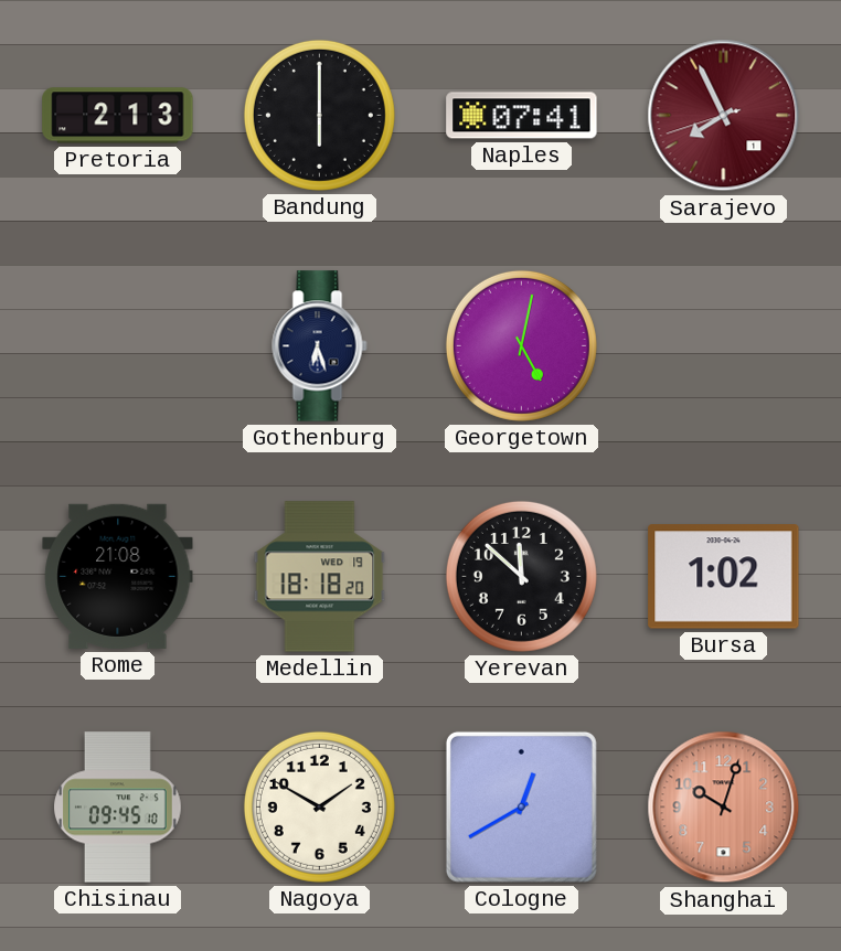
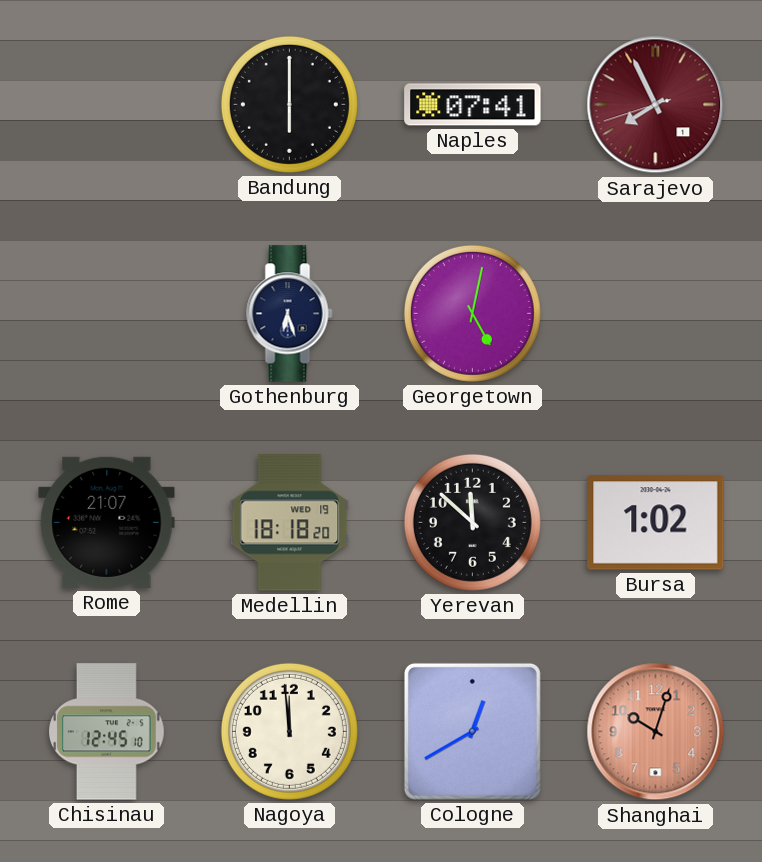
Pretoria: 2:13 -> none (118, 116)
Rome: 21:08 -> 21:07 (107, 522)
Chisinau: 09:45 -> 12:45 (107, 732)
Nagoya: 1:50 -> 11:59 (289, 731)
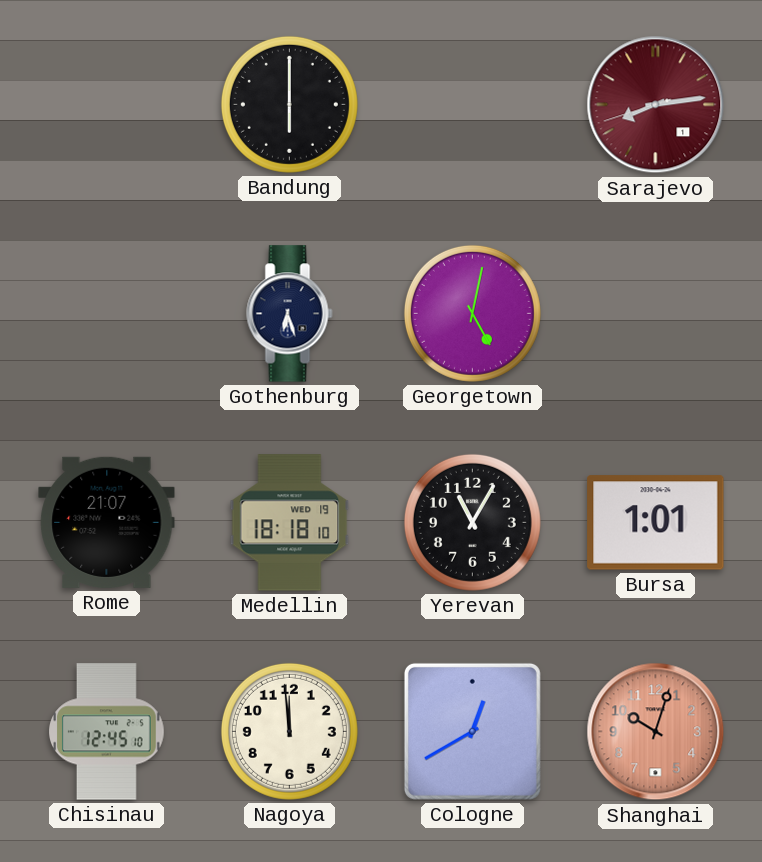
Naples: 07:41 -> none (473, 105)
Sarajevo: 7:55 -> 8:13 (656, 105)
Medellin: 18:18:20 -> 18:18:10 (290, 523)
Yerevan: 11:52 -> 11:05 (472, 522)
Bursa: 1:02 -> 1:01 (656, 523)
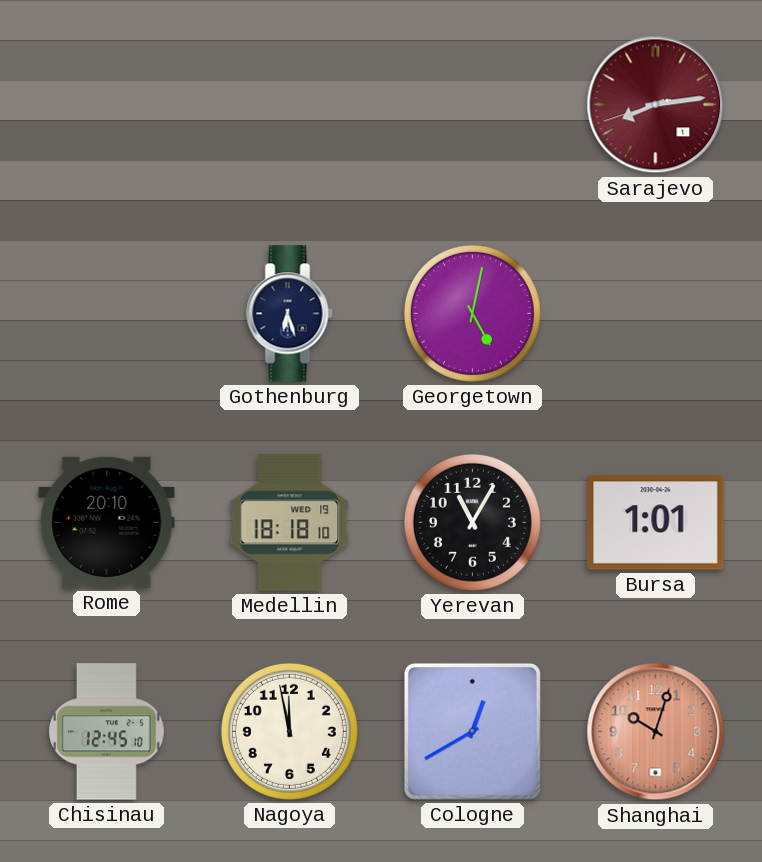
Bandung: 6:00 -> none (289, 104)
Rome: 21:07 -> 20:10 (107, 522)
Nagoya: 11:59 -> 11:58 (289, 731)
